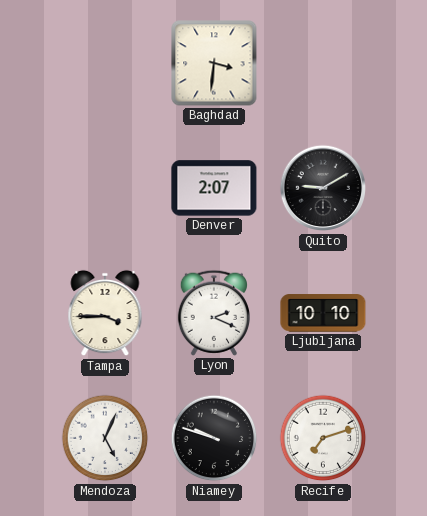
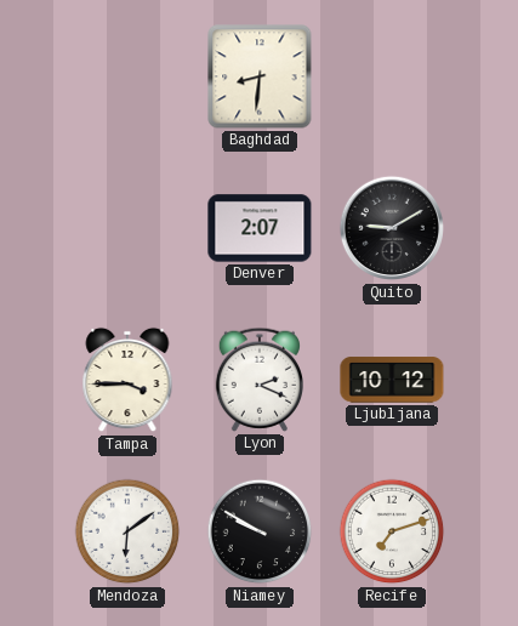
Baghdad: 3:31 -> 8:31 (260, 76)
Ljubljana: 10:10 -> 10:12 (392, 380)
Mendoza: 5:04 -> 6:09 (127, 531)
Niamey: 9:48 -> 9:50 (260, 531)
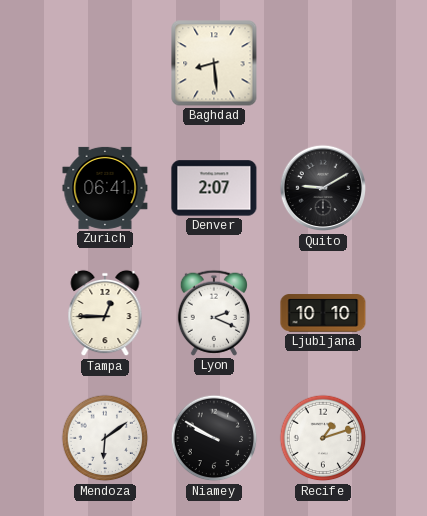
Baghdad: 8:31 -> 8:29 (214, 63)
Zurich: none -> 06:41 (105, 188)
Tampa: 3:45 -> 12:45 (105, 313)
Ljubljana: 10:12 -> 10:10 (323, 313)
Recife: 7:12 -> 1:12 (323, 438)
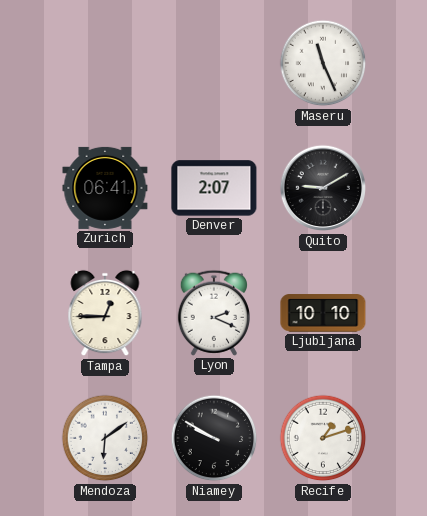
Baghdad: 8:29 -> none (214, 63)
Maseru: none -> 11:26 (323, 63)
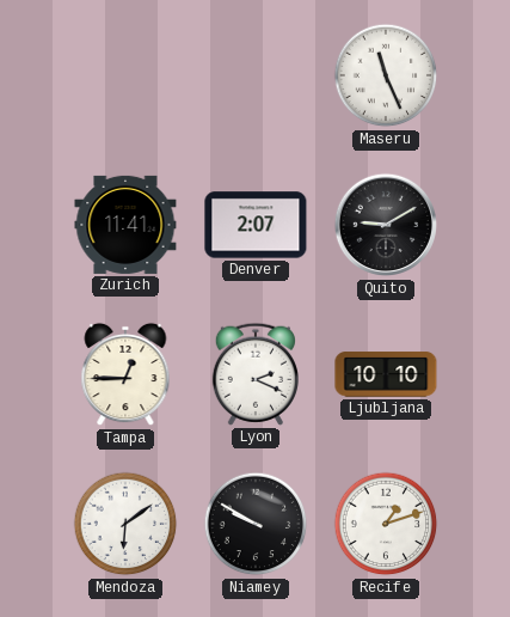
Zurich: 06:41 -> 11:41 (125, 225)
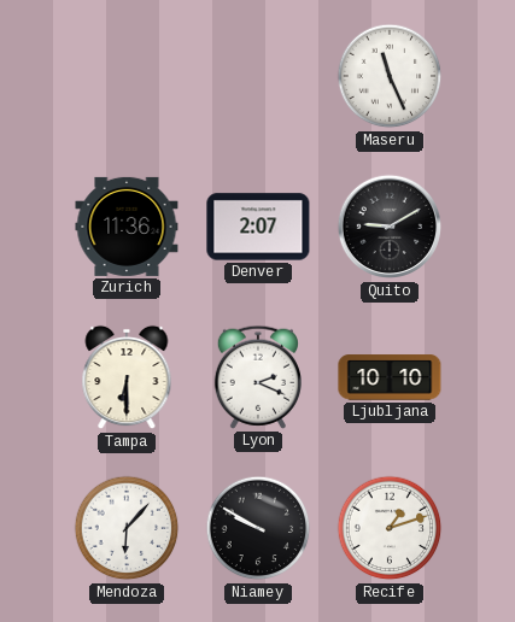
Zurich: 11:41 -> 11:36 (127, 227)
Tampa: 12:45 -> 6:30 (127, 377)
Mendoza: 6:09 -> 6:07 (127, 528)
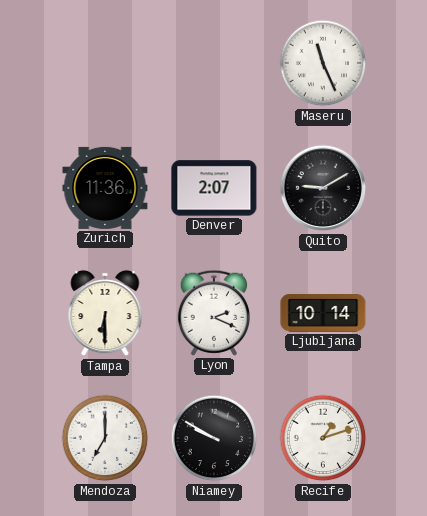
Ljubljana: 10:10 -> 10:14 (323, 313)
Mendoza: 6:07 -> 7:00 (105, 438)
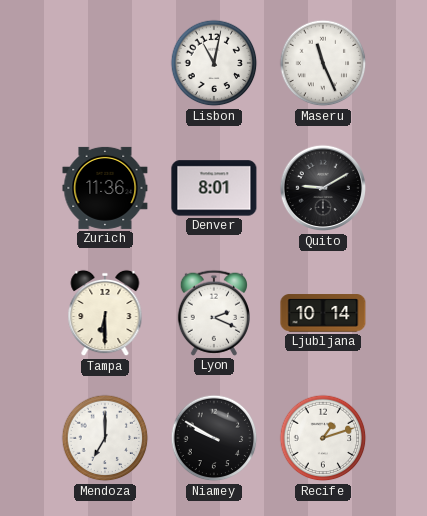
Lisbon: none -> 11:02 (214, 63)
Denver: 2:07 -> 8:01 (214, 188)
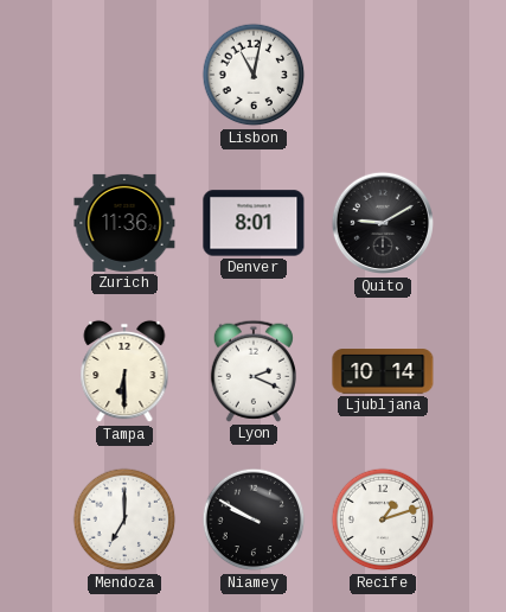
Maseru: 11:26 -> none (323, 63)
